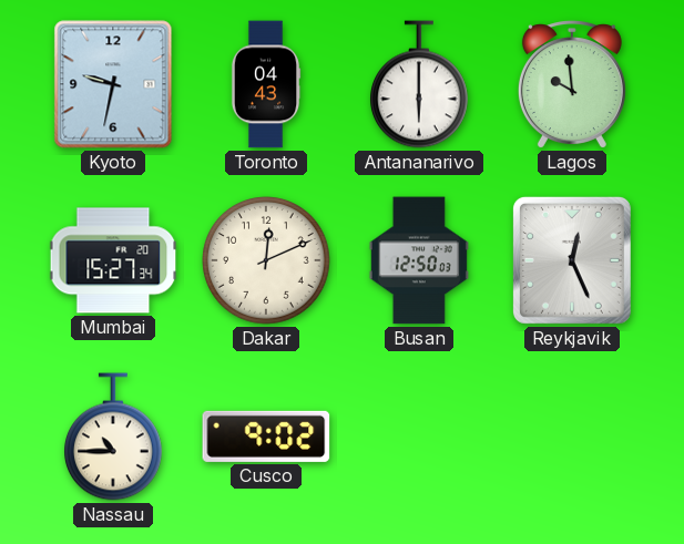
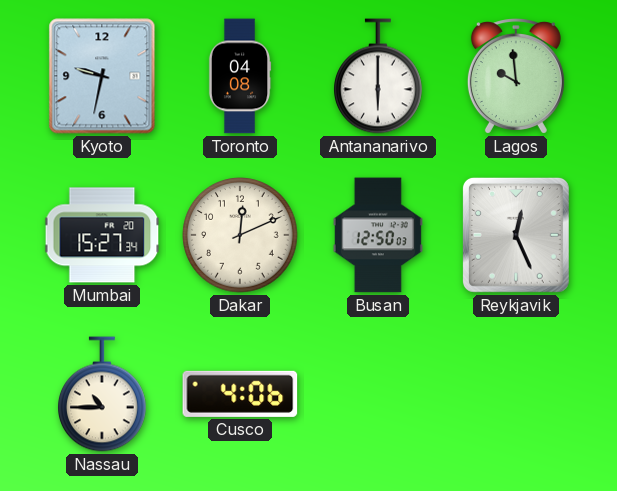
Toronto: 04:43 -> 04:08 (240, 76)
Cusco: 9:02 -> 4:06 (240, 394)
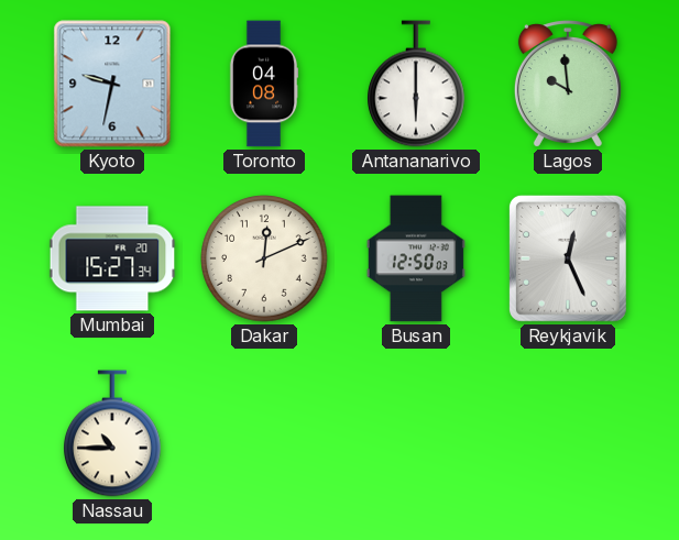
Cusco: 4:06 -> none (240, 394)
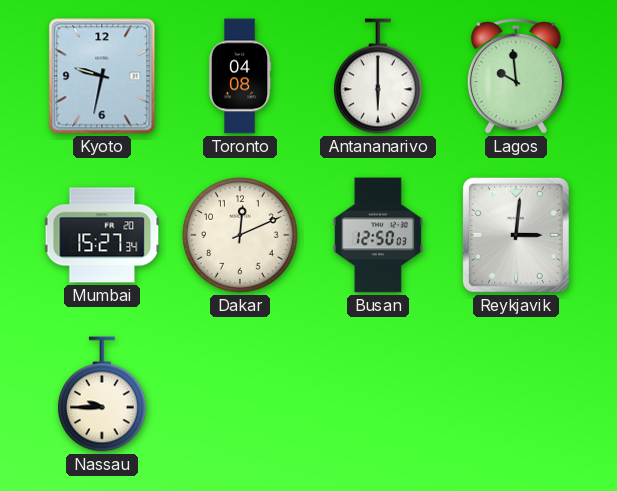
Reykjavik: 12:26 -> 3:01 (516, 235)
Nassau: 10:45 -> 9:45 (103, 394)
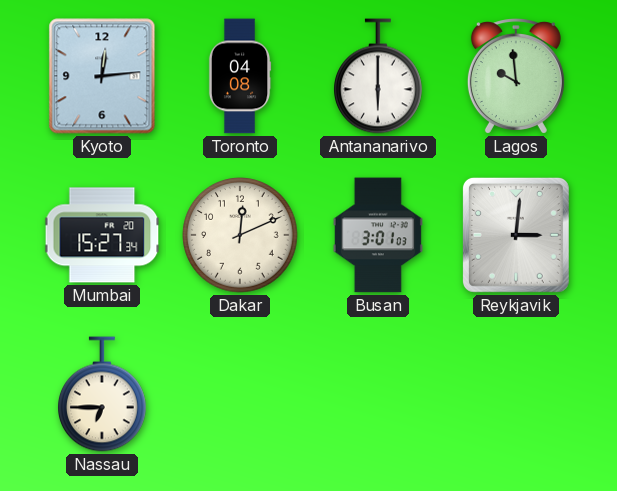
Kyoto: 9:32 -> 12:14 (102, 76)
Busan: 12:50 -> 3:01 (378, 235)
Nassau: 9:45 -> 6:45 (103, 394)
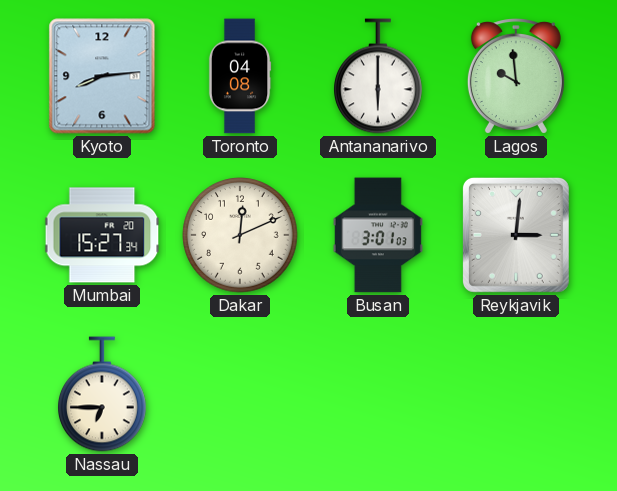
Kyoto: 12:14 -> 8:14 (102, 76)
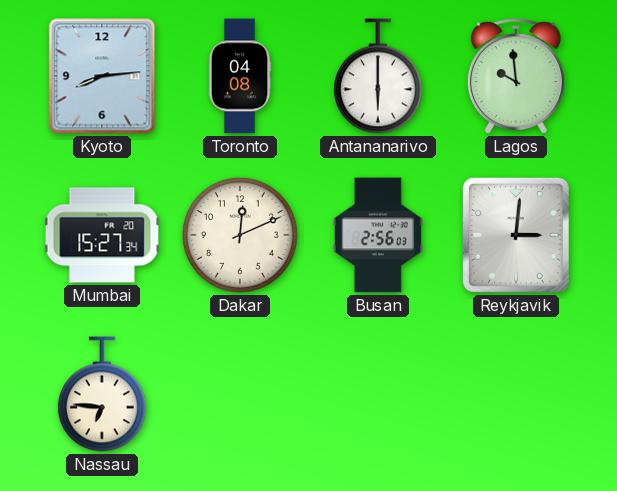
Busan: 3:01 -> 2:56 (378, 235)
Nassau: 6:45 -> 6:46 (103, 394)
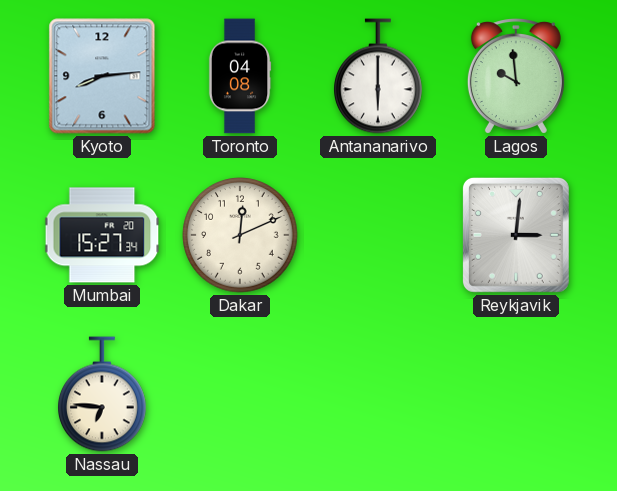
Busan: 2:56 -> none (378, 235)
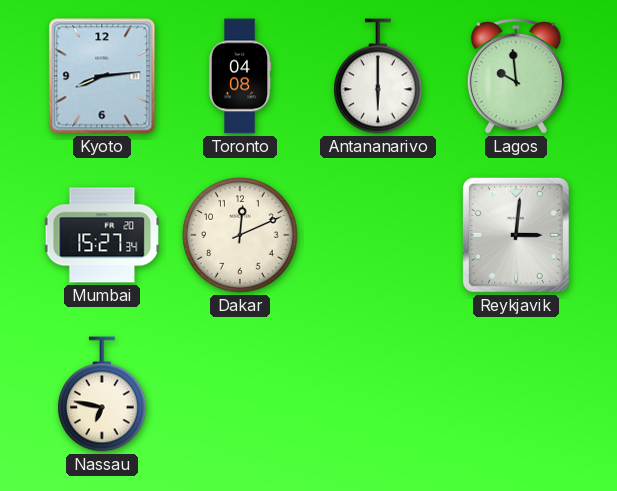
Nassau: 6:46 -> 6:47 (103, 394)
